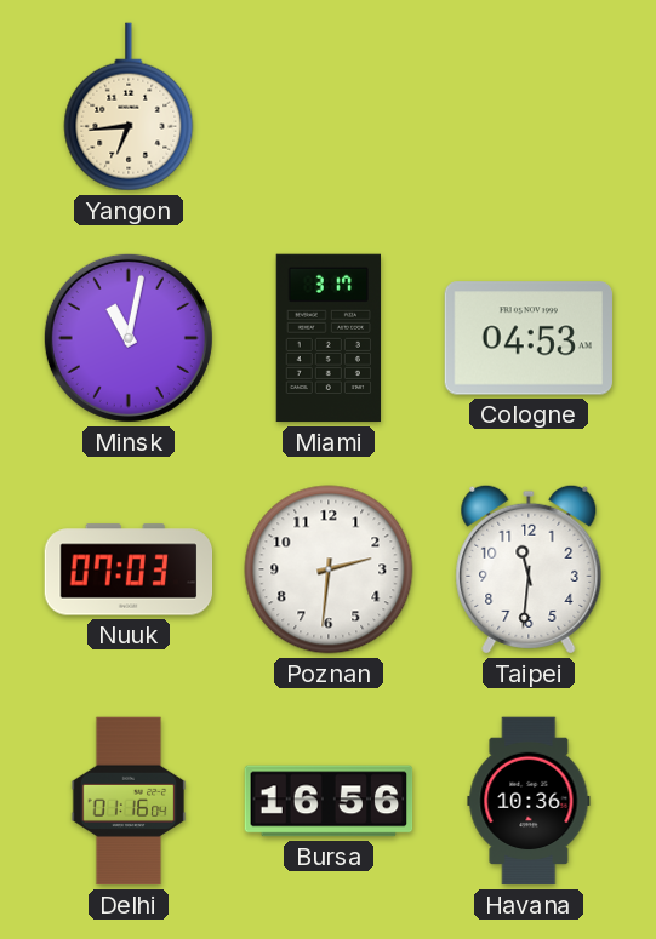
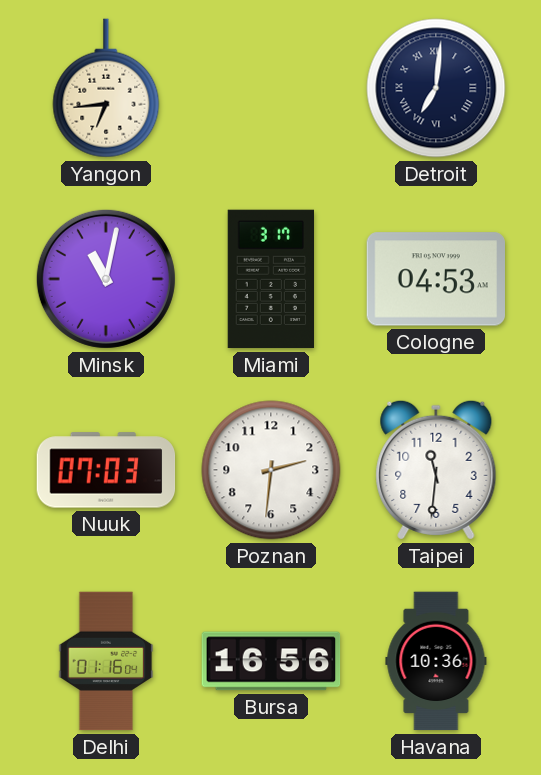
Detroit: none -> 7:01 (436, 88)
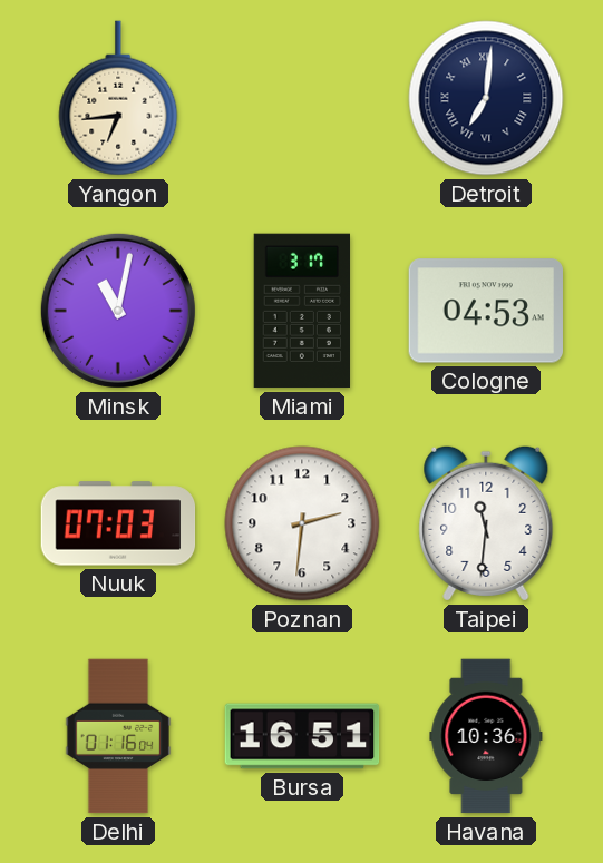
Bursa: 16:56 -> 16:51 (302, 736)
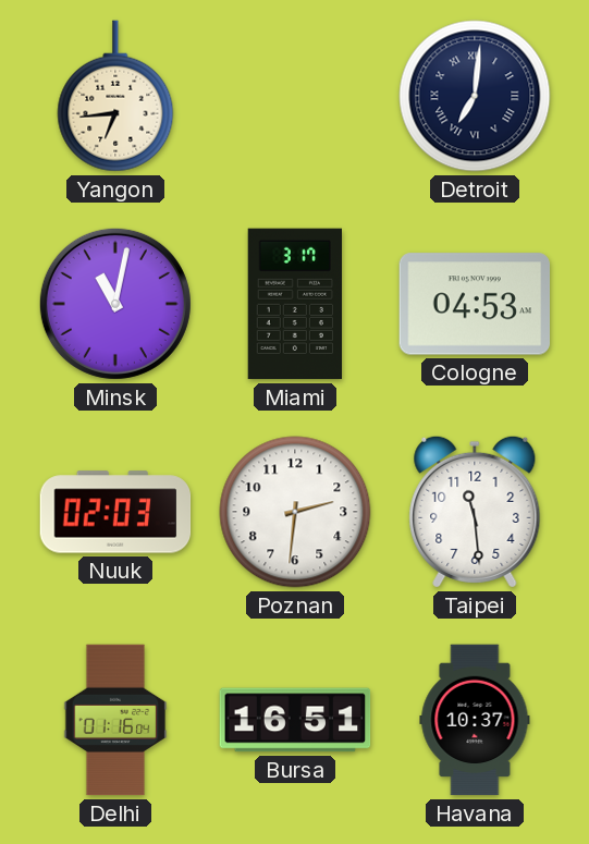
Nuuk: 07:03 -> 02:03 (115, 512)
Taipei: 11:31 -> 11:29 (475, 512)
Havana: 10:36 -> 10:37 (475, 720)
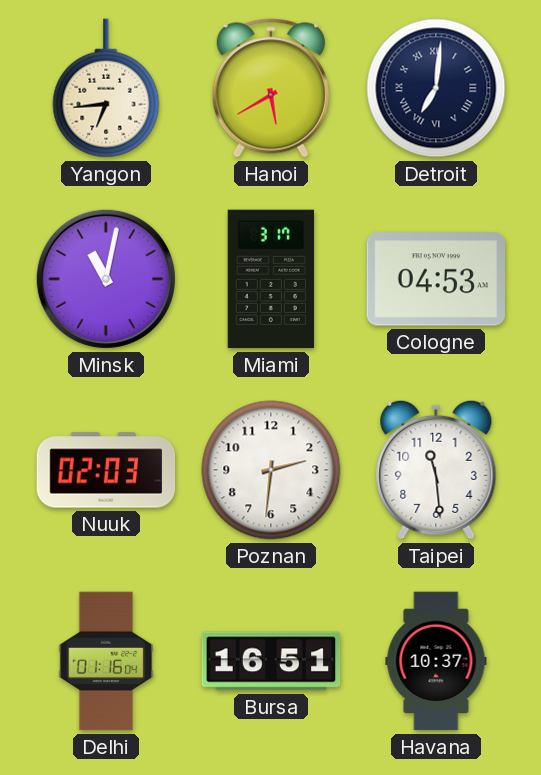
Hanoi: none -> 5:40 (271, 88)
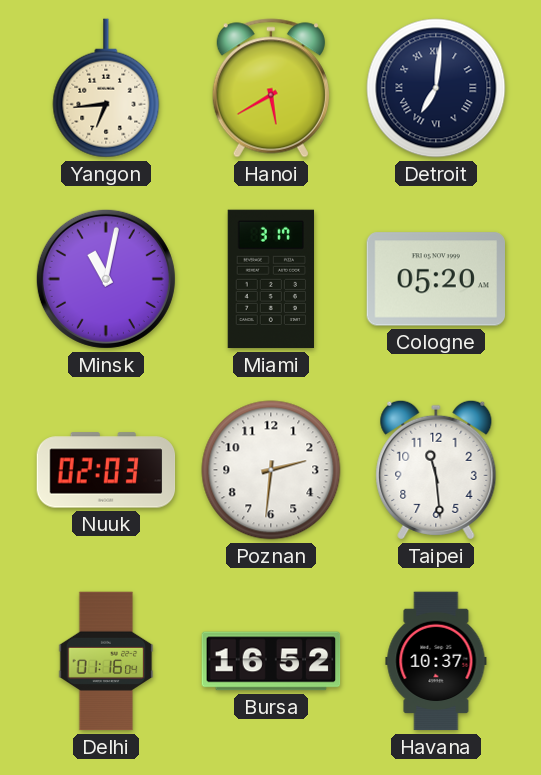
Cologne: 04:53 -> 05:20 (435, 279)
Bursa: 16:51 -> 16:52 (271, 661)
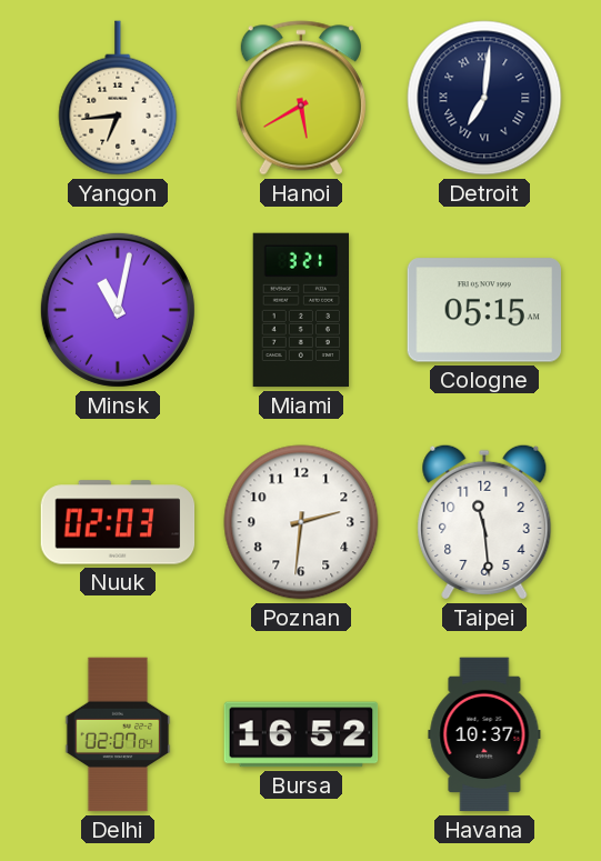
Miami: 3:17 -> 3:21 (300, 310)
Cologne: 05:20 -> 05:15 (483, 310)
Delhi: 01:16 -> 02:07 (118, 734)
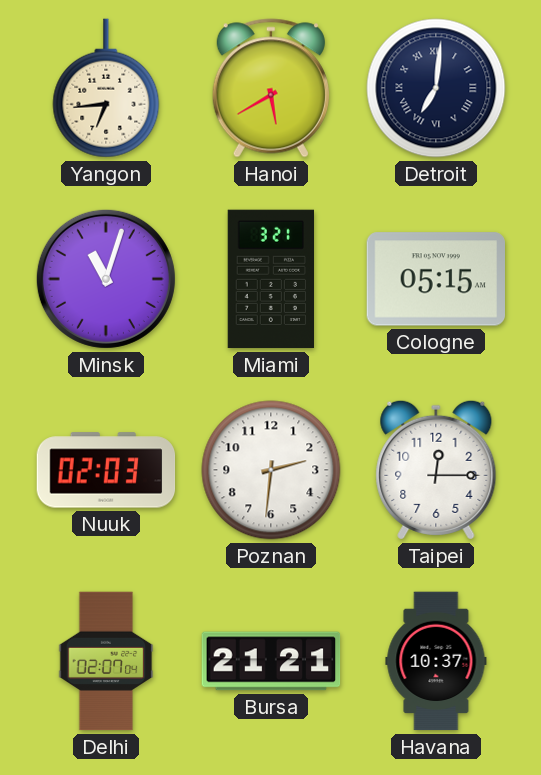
Minsk: 11:02 -> 11:03 (106, 279)
Taipei: 11:29 -> 12:15 (436, 470)
Bursa: 16:52 -> 21:21 (271, 661)
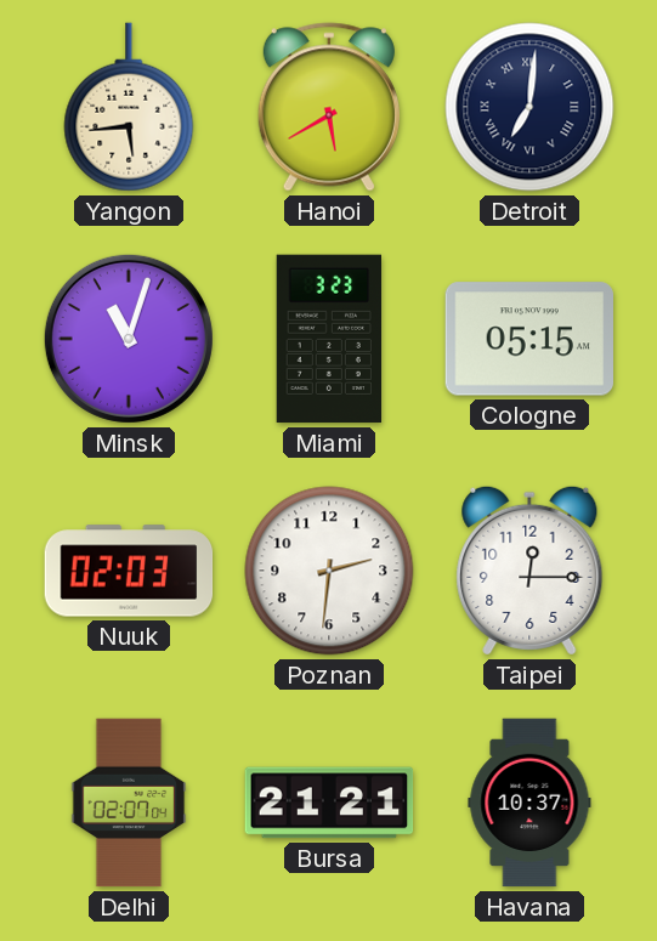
Yangon: 6:44 -> 5:44 (129, 107)
Miami: 3:21 -> 3:23 (328, 339)
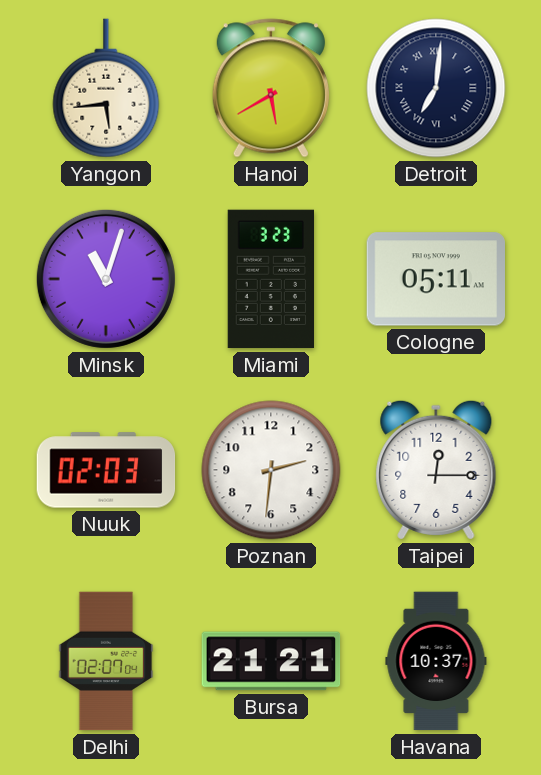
Cologne: 05:15 -> 05:11 (435, 279)
